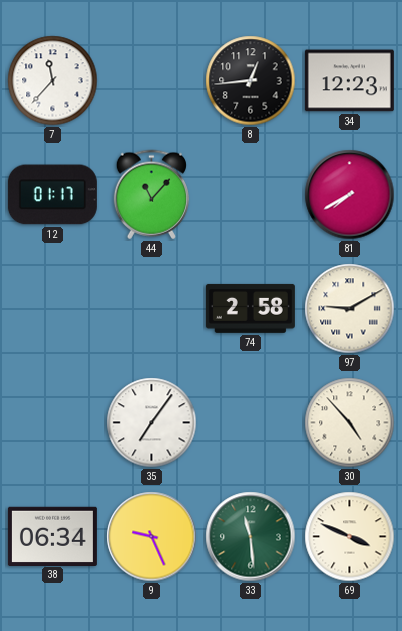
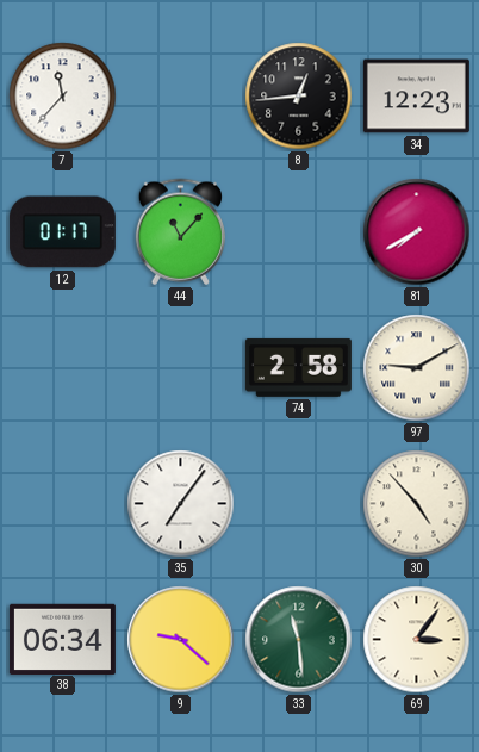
9: 9:26 -> 9:22 (181, 640)
69: 3:49 -> 3:06 (417, 640)
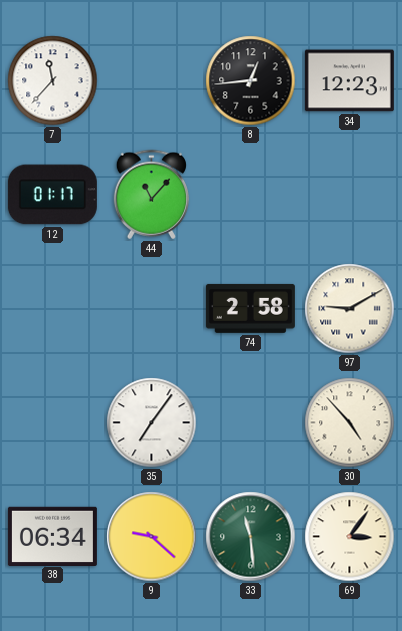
81: 7:40 -> none (417, 232)
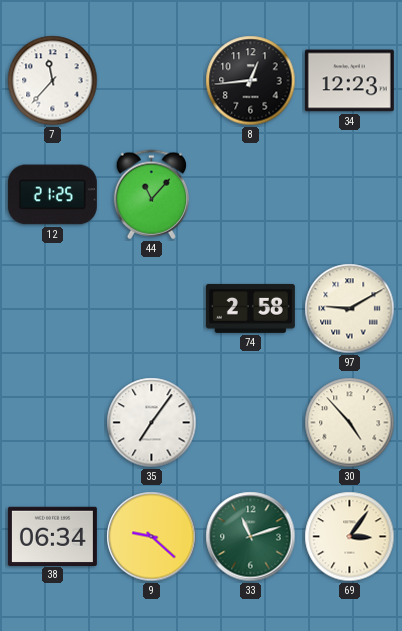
12: 01:17 -> 21:25 (52, 195)
33: 11:29 -> 11:12 (251, 537)
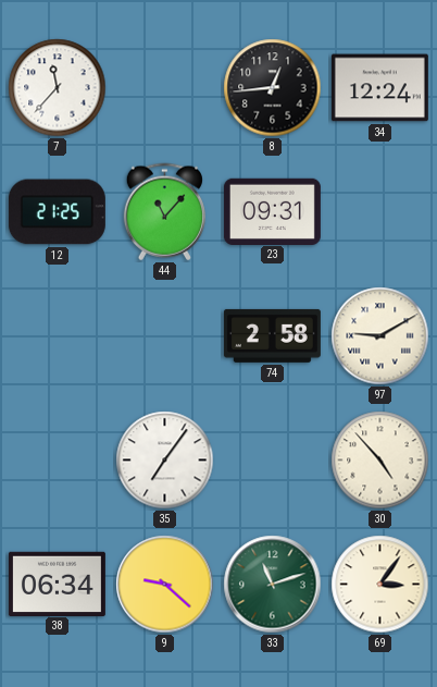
34: 12:23 -> 12:24 (379, 88)
23: none -> 09:31 (272, 211)
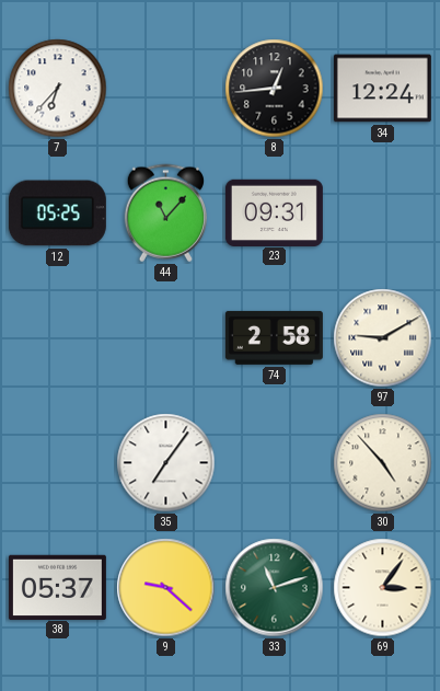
7: 11:37 -> 6:37 (58, 89)
12: 21:25 -> 05:25 (57, 214)
38: 06:34 -> 05:37 (57, 587)
